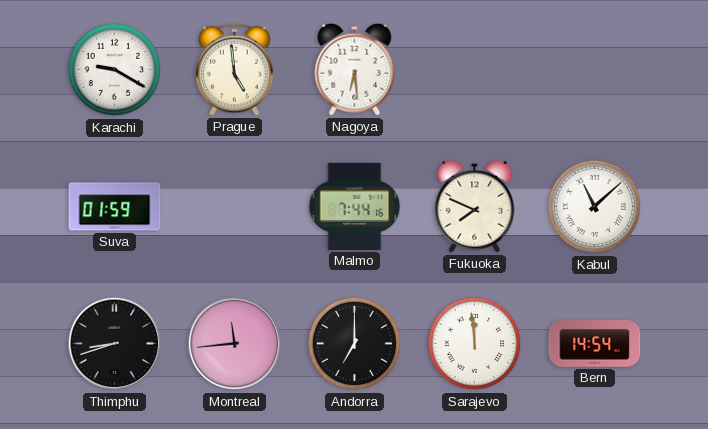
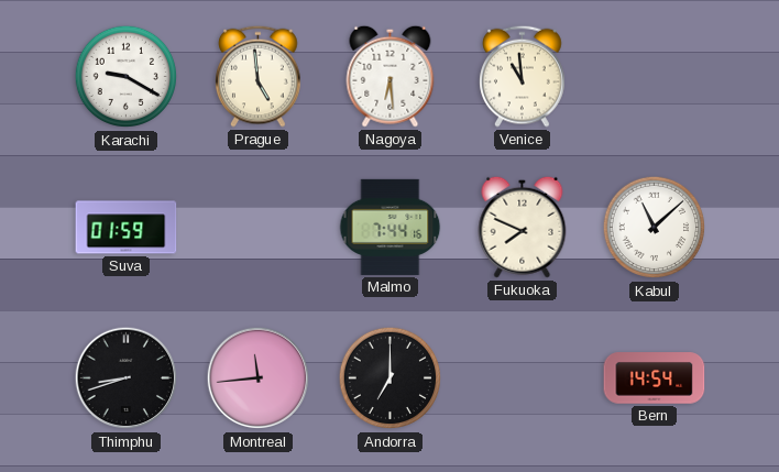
Venice: none -> 10:59 (523, 76)
Sarajevo: 11:59 -> none (475, 344)
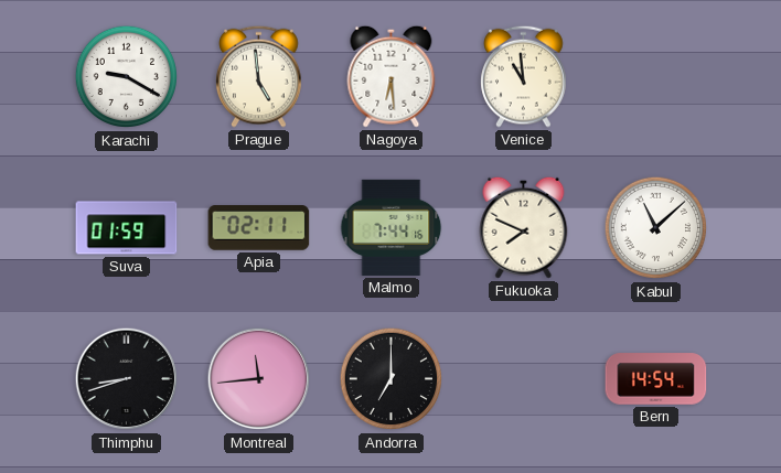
Apia: none -> 02:11 (259, 228)
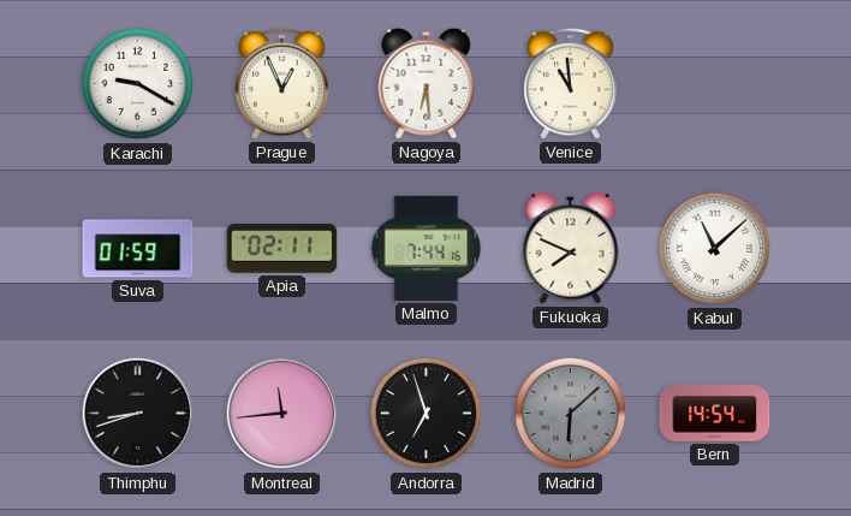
Prague: 4:59 -> 12:56 (282, 83)
Andorra: 7:00 -> 6:57 (427, 414)
Madrid: none -> 6:08 (571, 414)
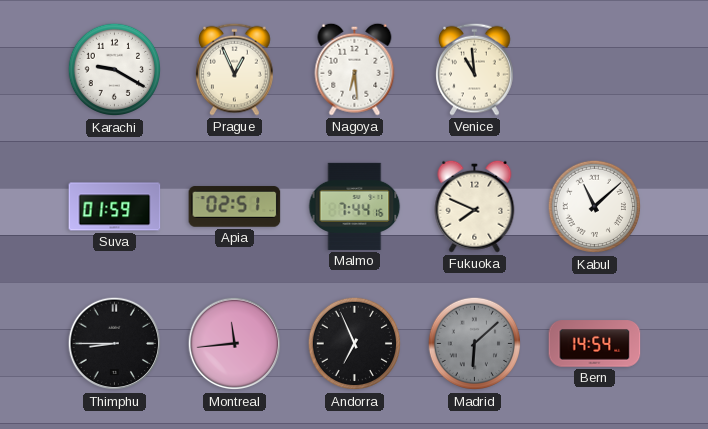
Apia: 02:11 -> 02:51 (235, 207)
Thimphu: 8:42 -> 8:45 (115, 344)
Andorra: 6:57 -> 6:56 (355, 344)
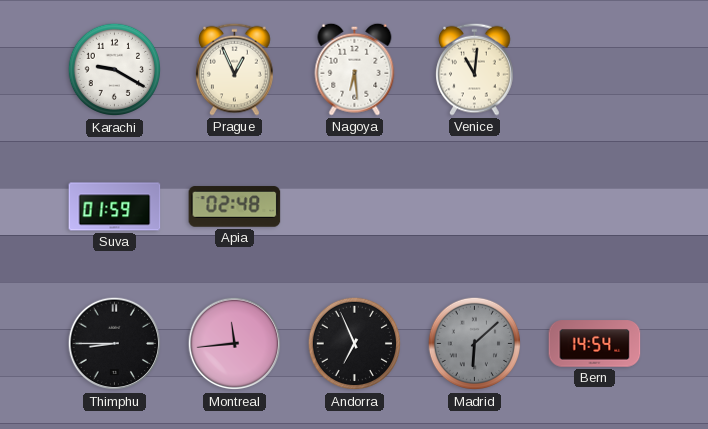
Venice: 10:59 -> 11:01 (475, 69)
Apia: 02:51 -> 02:48 (235, 207)
Malmo: 7:44 -> none (355, 206)
Fukuoka: 7:49 -> none (475, 206)
Kabul: 11:08 -> none (595, 207)
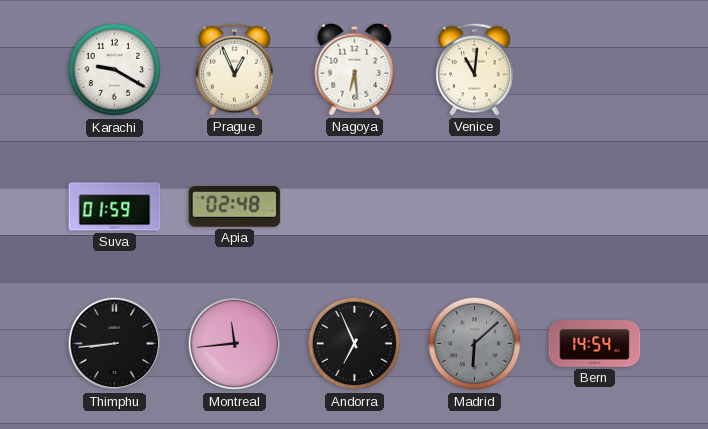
Thimphu: 8:45 -> 8:44 (115, 344)
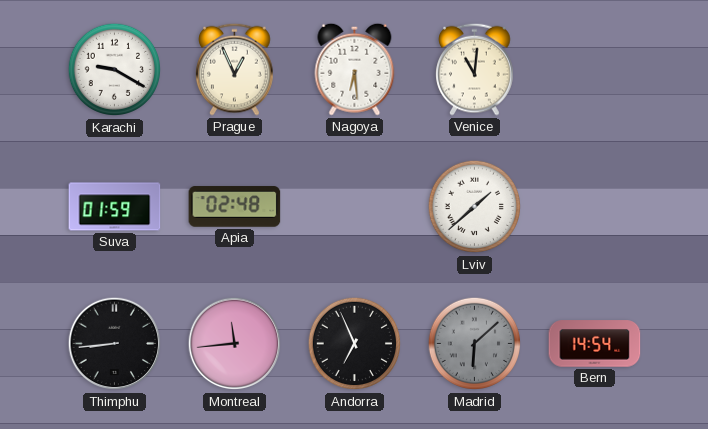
Lviv: none -> 1:38 (475, 207)
